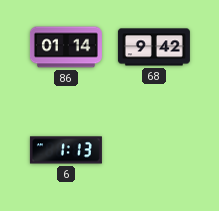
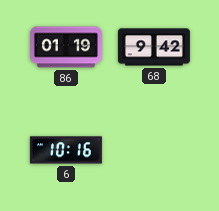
86: 01:14 -> 01:19 (66, 47)
6: 1:13 -> 10:16 (66, 150)
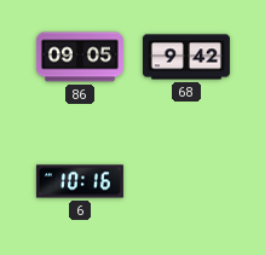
86: 01:19 -> 09:05 (80, 57)
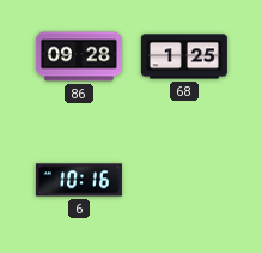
86: 09:05 -> 09:28 (79, 56)
68: 9:42 -> 1:25 (184, 56)
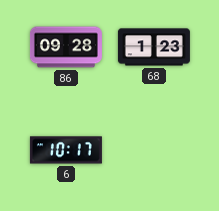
68: 1:25 -> 1:23 (154, 47)
6: 10:16 -> 10:17 (66, 150)
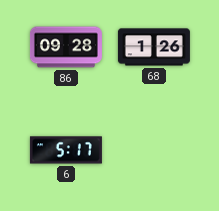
68: 1:23 -> 1:26 (154, 47)
6: 10:17 -> 5:17 (66, 150)
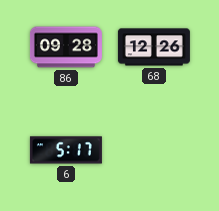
68: 1:26 -> 12:26 (154, 47)
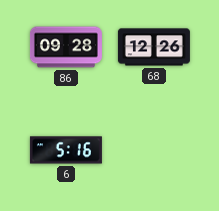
6: 5:17 -> 5:16 (66, 150)
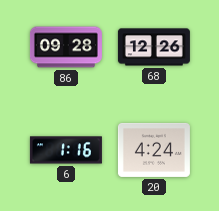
6: 5:16 -> 1:16 (66, 150)
20: none -> 4:24 (154, 150)
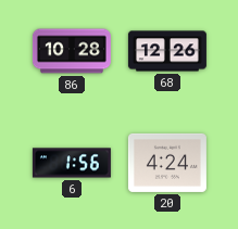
86: 09:28 -> 10:28 (72, 51)
6: 1:16 -> 1:56 (72, 163)
